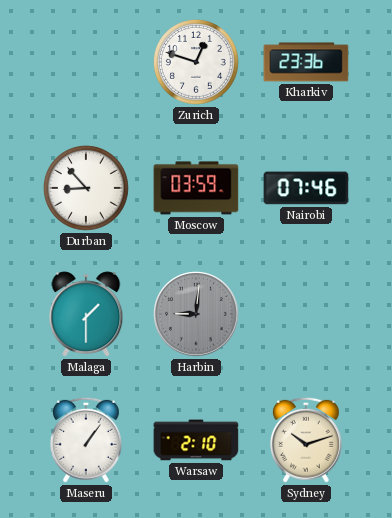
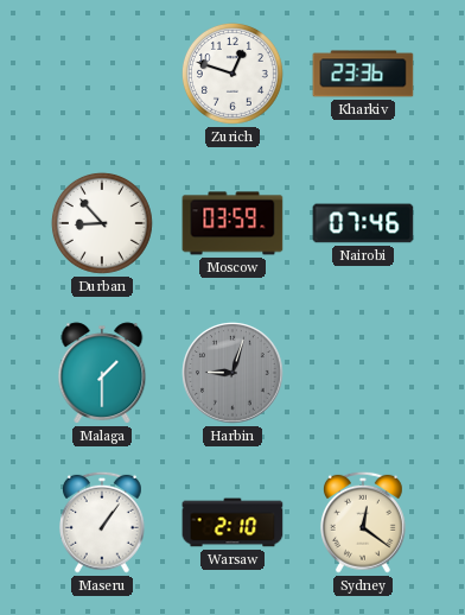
Harbin: 9:01 -> 9:03 (232, 373)
Sydney: 10:12 -> 12:21 (363, 522)
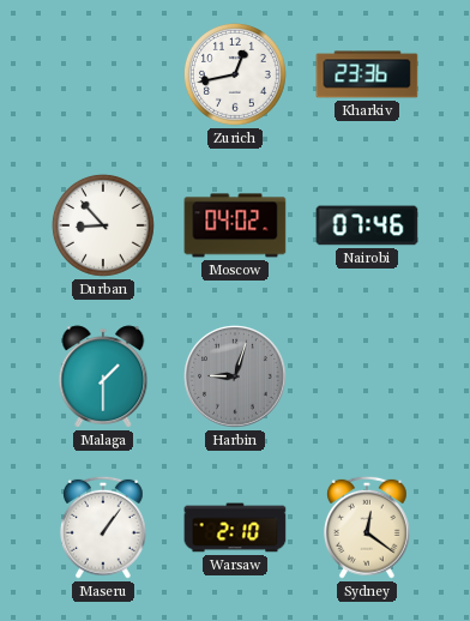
Zurich: 12:48 -> 12:43 (235, 74)
Moscow: 03:59 -> 04:02 (235, 225)
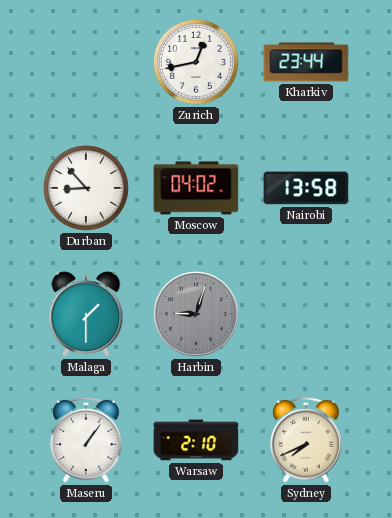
Kharkiv: 23:36 -> 23:44 (306, 62)
Nairobi: 07:46 -> 13:58 (306, 188)
Sydney: 12:21 -> 7:41 (306, 440)
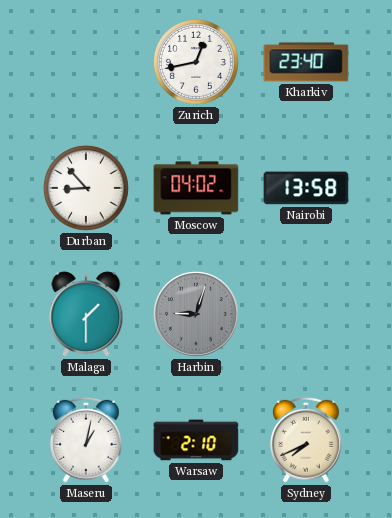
Kharkiv: 23:44 -> 23:40 (306, 62)
Maseru: 1:06 -> 1:02 (86, 440)
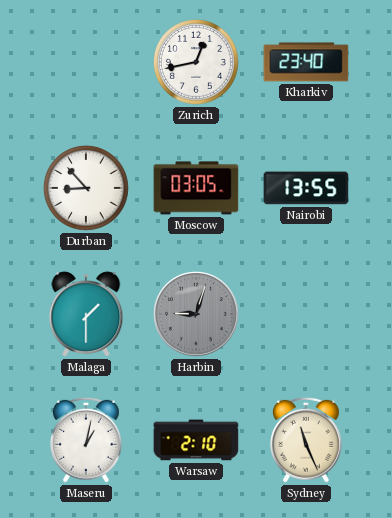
Moscow: 04:02 -> 03:05 (196, 188)
Nairobi: 13:58 -> 13:55 (306, 188)
Sydney: 7:41 -> 11:26 (306, 440)
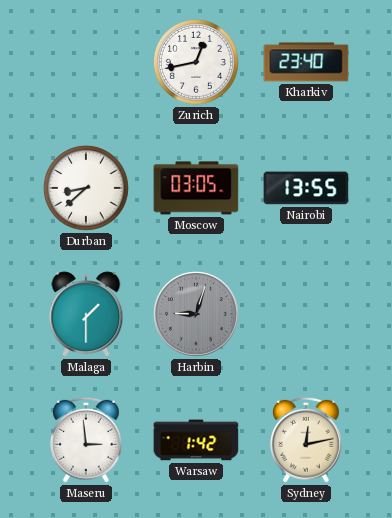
Durban: 8:53 -> 8:38 (86, 188)
Maseru: 1:02 -> 2:59 (86, 440)
Warsaw: 2:10 -> 1:42 (196, 440)
Sydney: 11:26 -> 12:13 (306, 440)
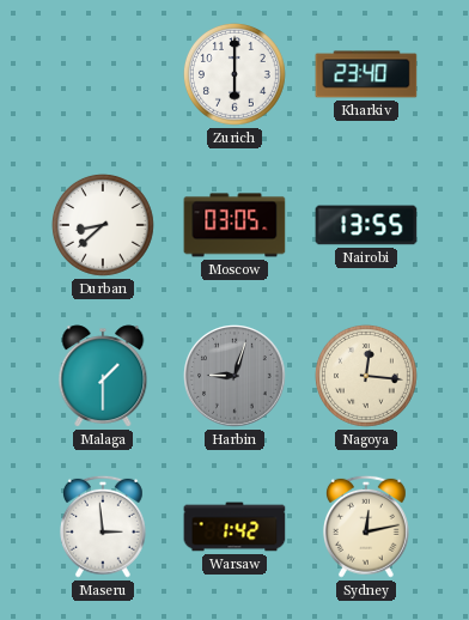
Zurich: 12:43 -> 6:00 (234, 74)
Nagoya: none -> 12:16 (366, 376)
